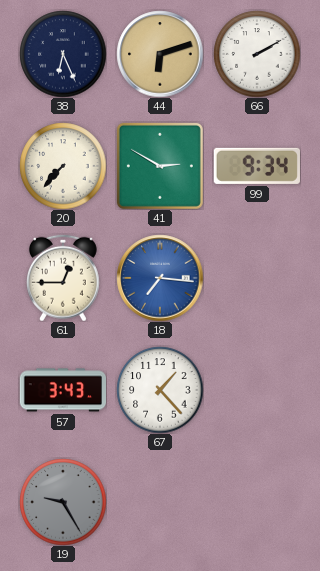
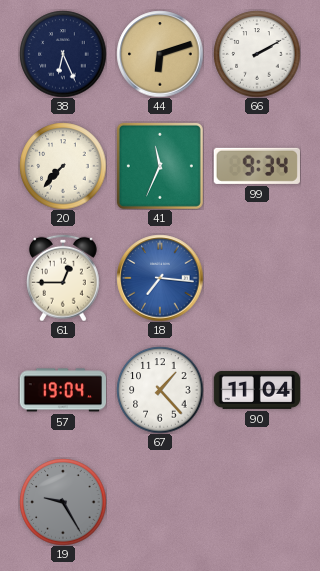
41: 2:50 -> 11:34 (160, 166)
57: 3:43 -> 19:04 (62, 390)
90: none -> 11:04 (257, 390)
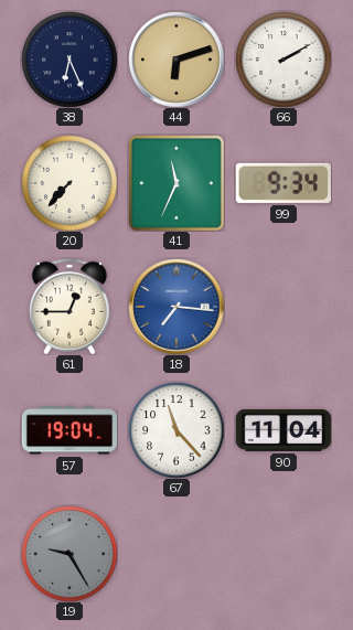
67: 1:23 -> 11:23 (176, 430)
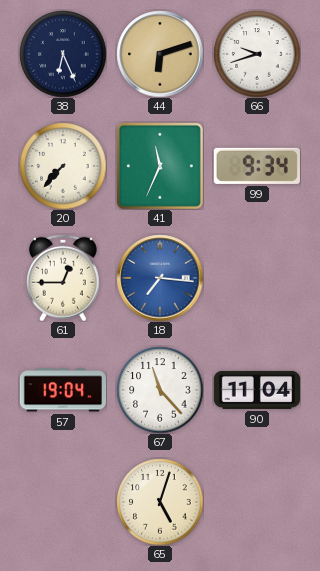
66: 2:10 -> 9:42 (257, 54)
19: 9:25 -> none (69, 554)
65: none -> 5:03 (160, 502)
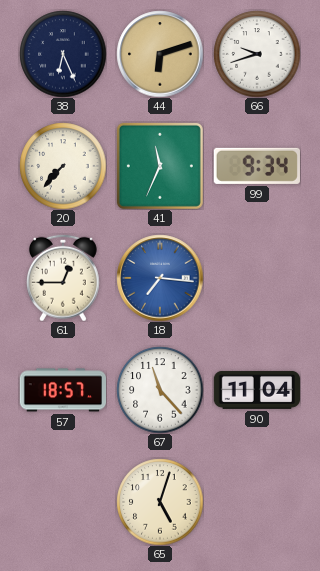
57: 19:04 -> 18:57 (62, 390)
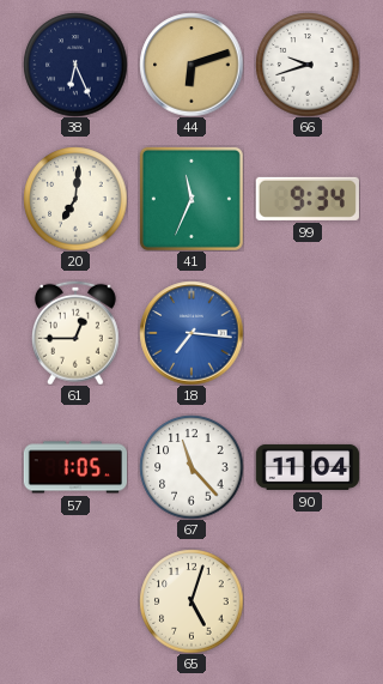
20: 7:37 -> 7:01 (75, 199)
57: 18:57 -> 1:05 (74, 467)
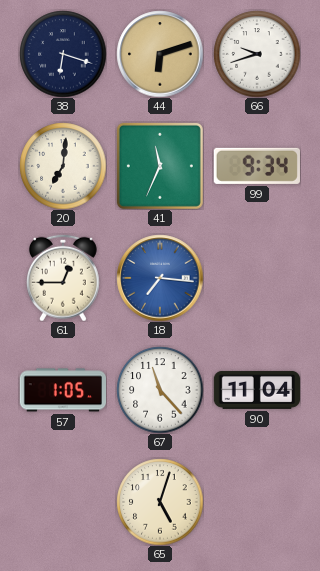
38: 6:26 -> 6:18 (63, 54)
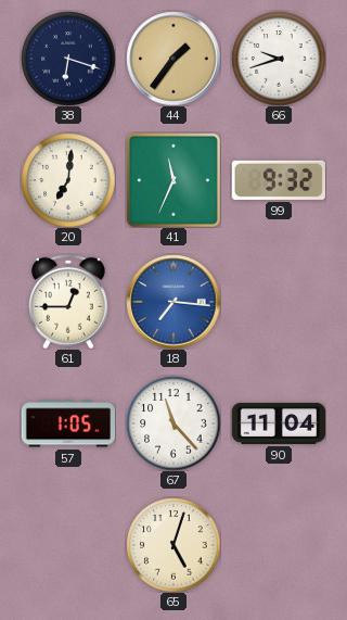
44: 6:12 -> 1:36 (173, 59)
99: 9:34 -> 9:32 (279, 180)
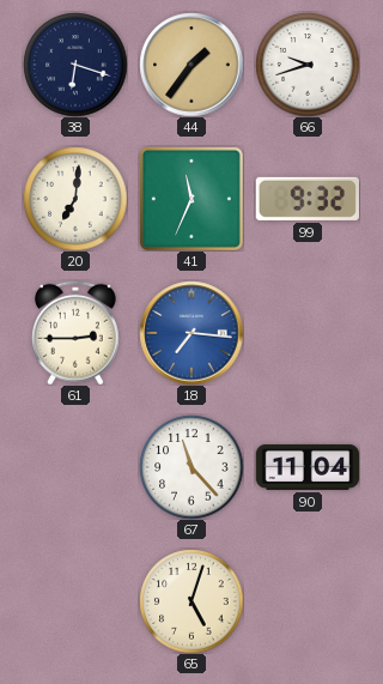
61: 12:45 -> 2:45 (75, 333)
57: 1:05 -> none (67, 423)
